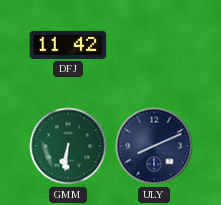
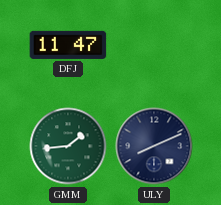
DFJ: 11:42 -> 11:47 (68, 45)
GMM: 6:31 -> 1:44 (68, 146)
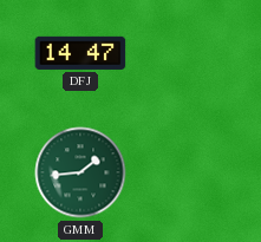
DFJ: 11:47 -> 14:47 (80, 53)
ULY: 8:11 -> none (154, 146)
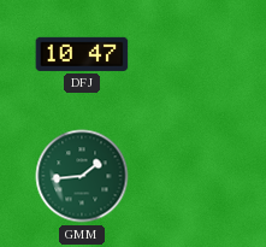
DFJ: 14:47 -> 10:47 (82, 54)
